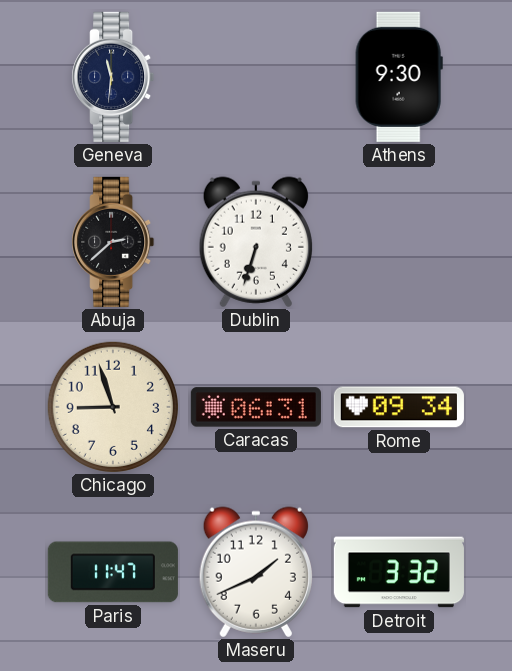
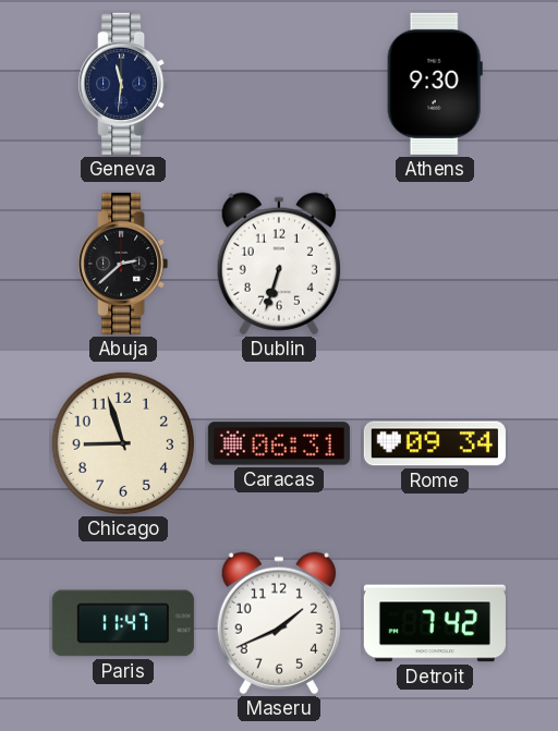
Detroit: 3:32 -> 7:42 (435, 623)
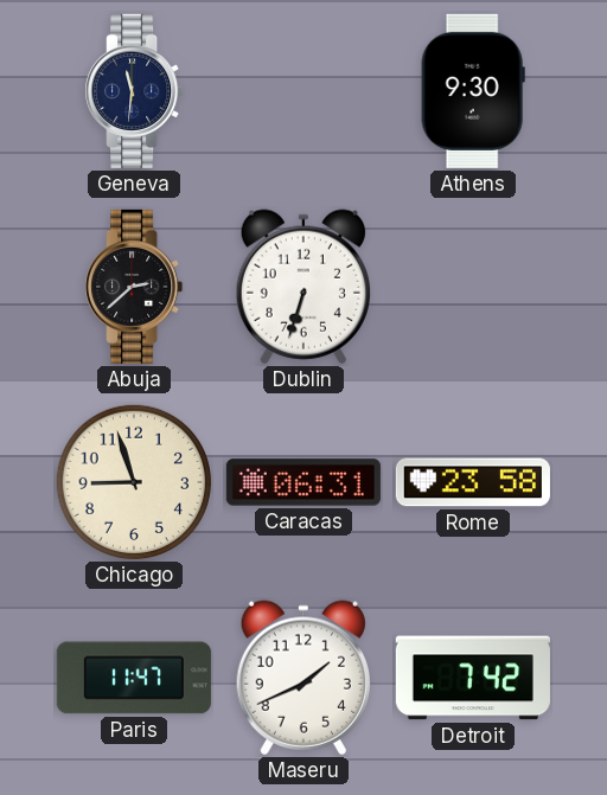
Rome: 09:34 -> 23:58 (473, 482)
